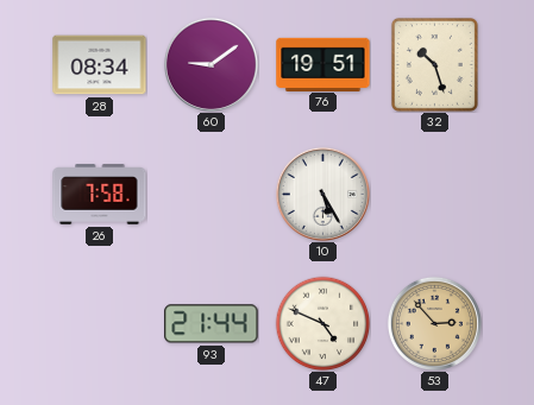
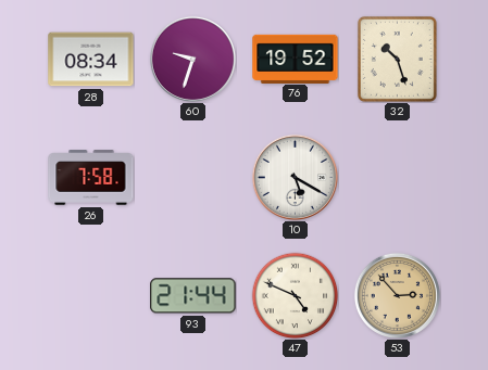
60: 9:09 -> 9:33 (192, 59)
76: 19:51 -> 19:52 (296, 59)
10: 5:25 -> 5:20 (295, 177)
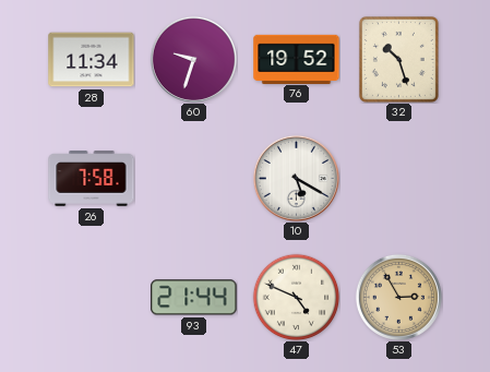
28: 08:34 -> 11:34 (92, 60)
53: 2:53 -> 2:55 (398, 297)
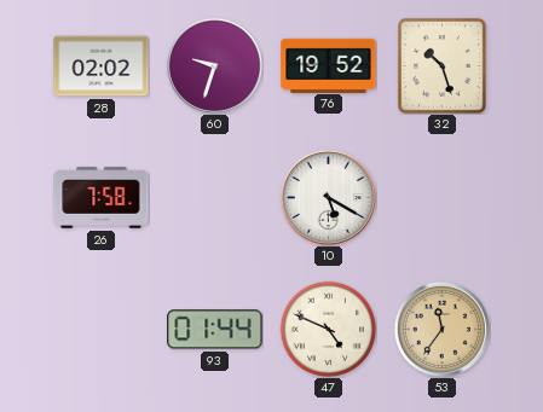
28: 11:34 -> 02:02 (102, 66)
93: 21:44 -> 01:44 (215, 330)
53: 2:55 -> 11:36 (441, 329)
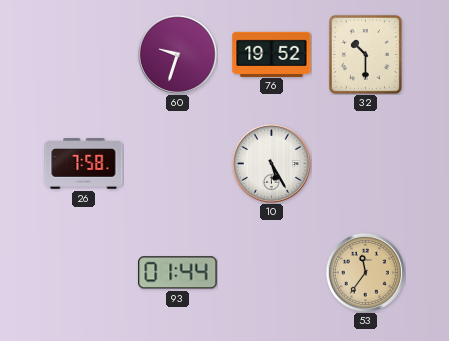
28: 02:02 -> none (102, 66)
32: 10:27 -> 10:30 (365, 54)
10: 5:20 -> 5:25 (271, 163)
47: 4:49 -> none (328, 329)
